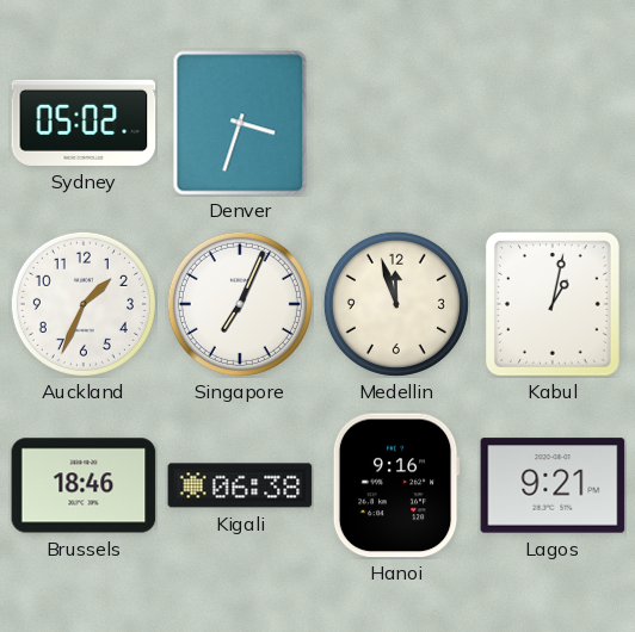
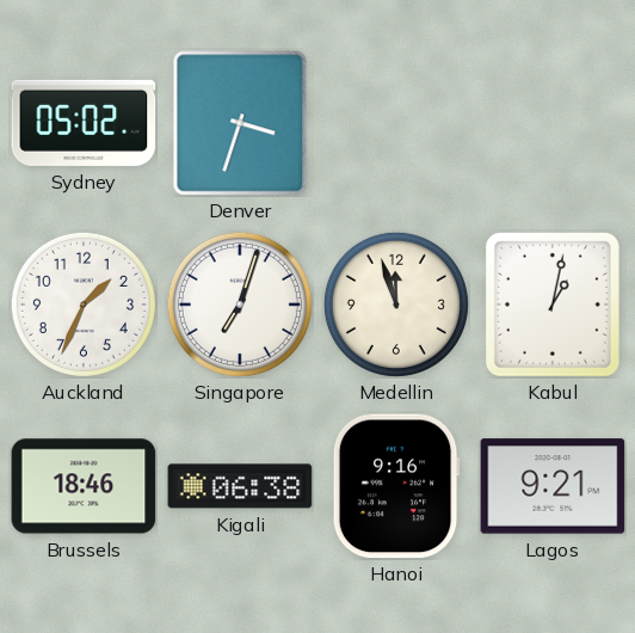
Singapore: 7:04 -> 7:03 (240, 305)
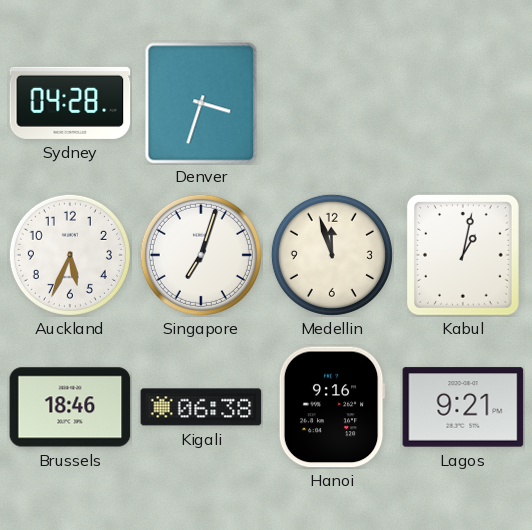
Sydney: 05:02 -> 04:28 (70, 103)
Auckland: 1:34 -> 5:34 (70, 255)
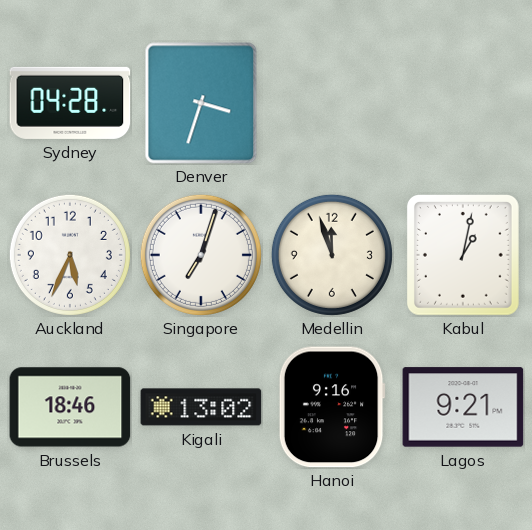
Kigali: 06:38 -> 13:02 (201, 407)
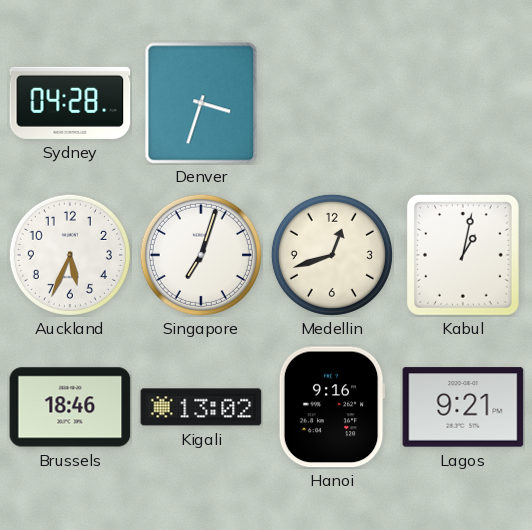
Medellin: 11:57 -> 12:42 (332, 255)
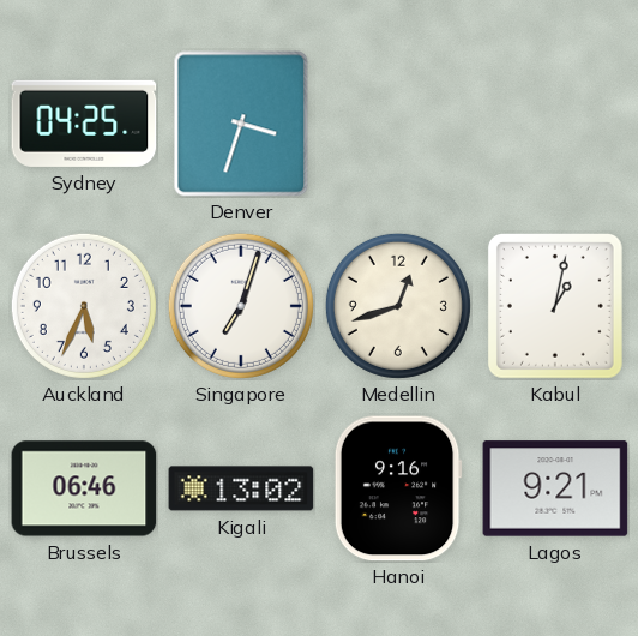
Sydney: 04:28 -> 04:25 (84, 124)
Brussels: 18:46 -> 06:46 (84, 488)
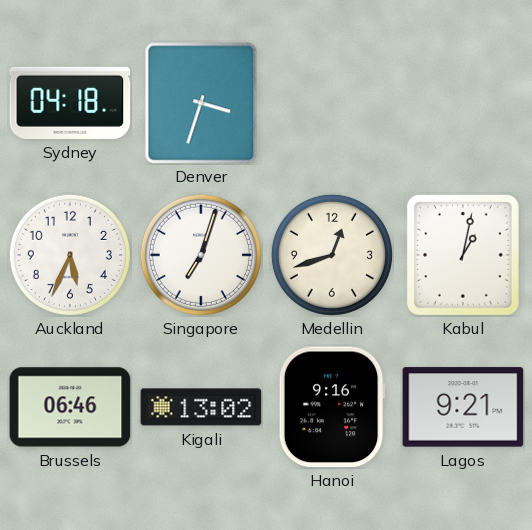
Sydney: 04:25 -> 04:18 (70, 103)
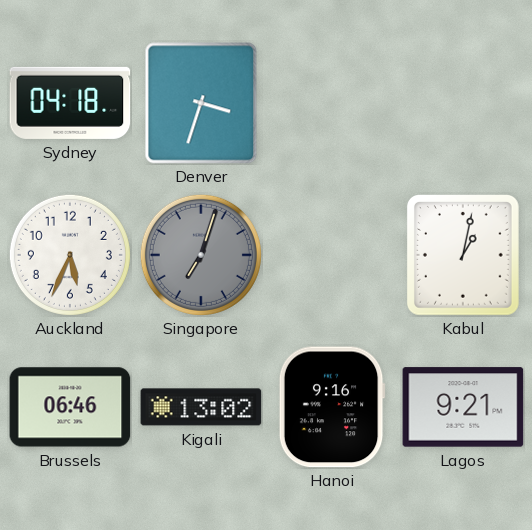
Singapore dial: white -> grey (201, 255)
Medellin: 12:42 -> none (332, 255)
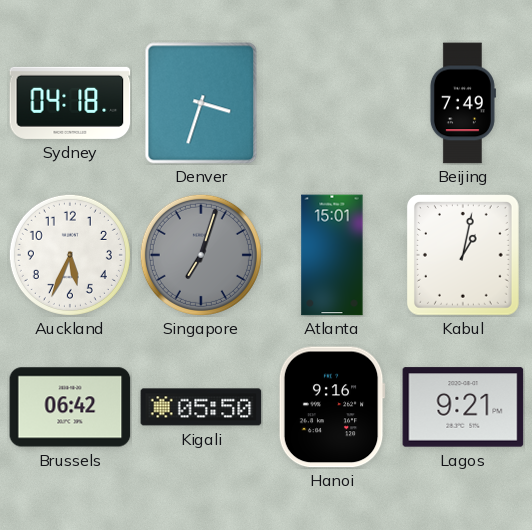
Beijing: none -> 7:49 (462, 103)
Atlanta: none -> 15:01 (332, 255)
Brussels: 06:46 -> 06:42 (70, 407)
Kigali: 13:02 -> 05:50 (201, 407)
